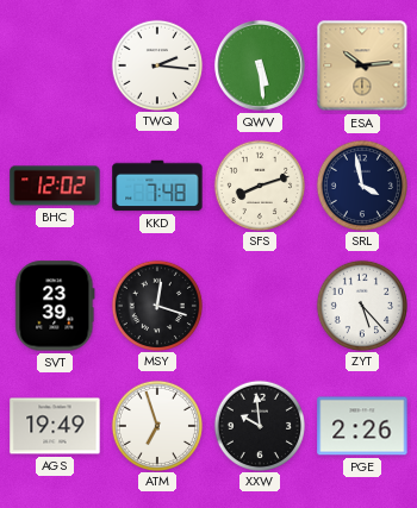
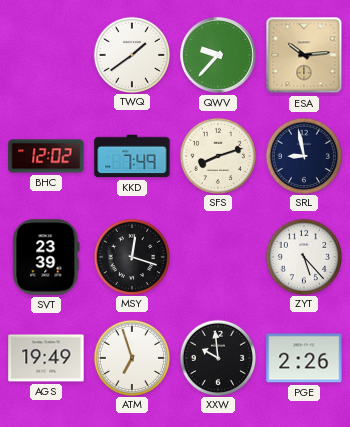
TWQ: 2:16 -> 1:39 (131, 54)
QWV: 5:29 -> 9:37 (218, 55)
KKD: 7:48 -> 7:49 (132, 156)
SRL: 3:58 -> 8:58 (303, 155)
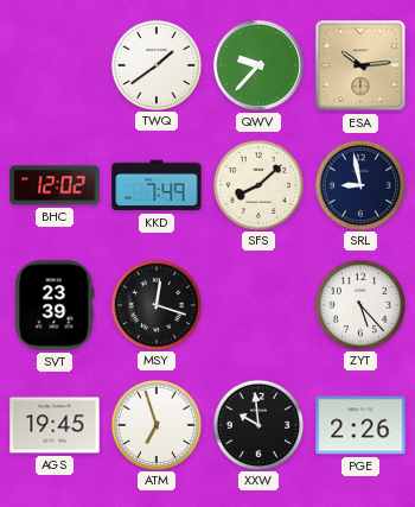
SFS: 8:12 -> 8:08 (257, 184)
AGS: 19:49 -> 19:45 (55, 425)
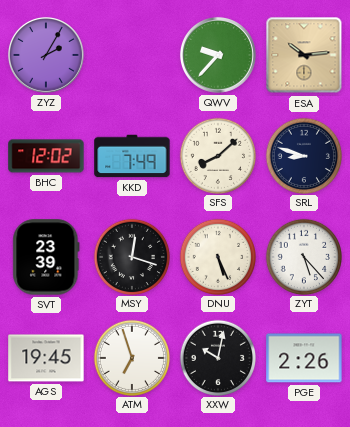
ZYZ: none -> 2:05 (46, 55)
TWQ: 1:39 -> none (155, 64)
SRL: 8:58 -> 8:48 (303, 155)
DNU: none -> 5:26 (217, 256)
XXW: 9:59 -> 10:02 (217, 357)
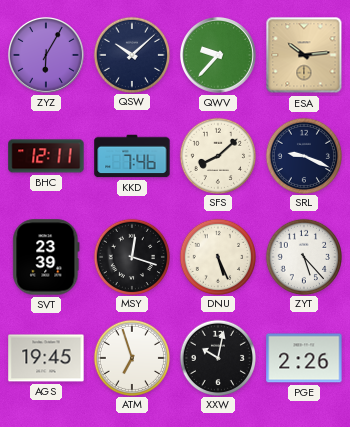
ZYZ: 2:05 -> 6:05 (46, 55)
QSW: none -> 10:08 (131, 54)
BHC: 12:02 -> 12:11 (46, 156)
KKD: 7:49 -> 7:46 (132, 156)
SRL: 8:48 -> 9:19 (303, 155)
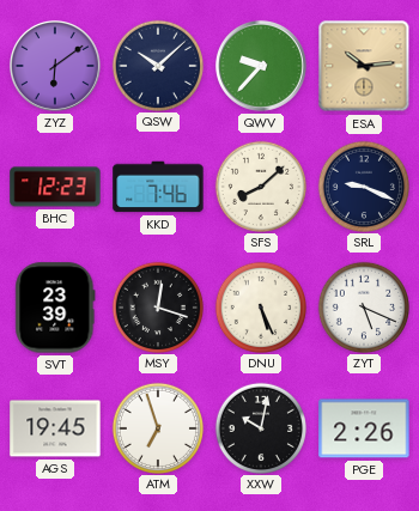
ZYZ: 6:05 -> 6:09 (55, 66)
BHC: 12:11 -> 12:23 (55, 187)
ZYT: 5:23 -> 5:19 (363, 306)
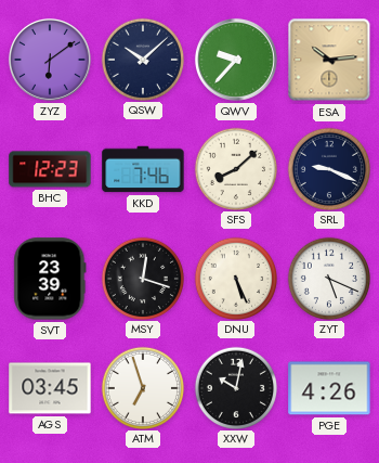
AGS: 19:45 -> 03:45 (50, 388)
PGE: 2:26 -> 4:26 (329, 388)
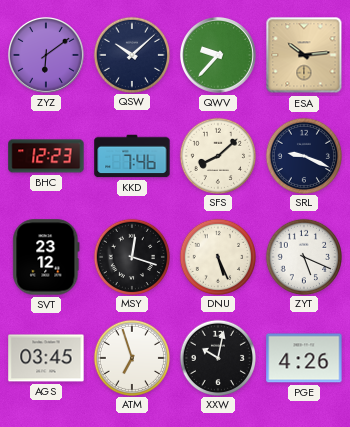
SVT: 23:39 -> 23:12 (46, 257)
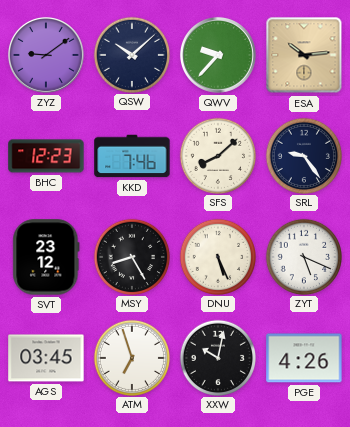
ZYZ: 6:09 -> 9:09 (46, 55)
SRL: 9:19 -> 9:24 (303, 155)
MSY: 12:18 -> 8:25 (131, 256)
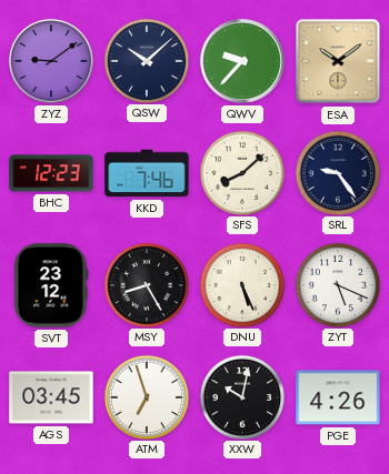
ESA: 10:14 -> 10:09 (338, 61)
